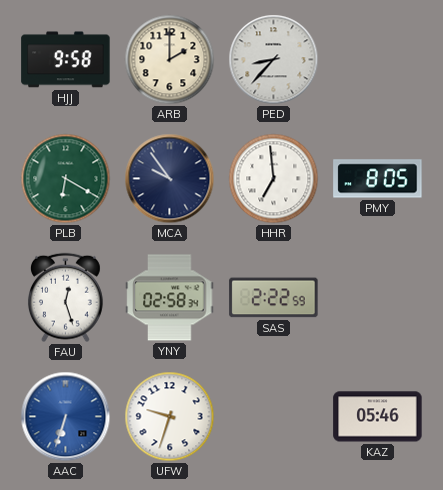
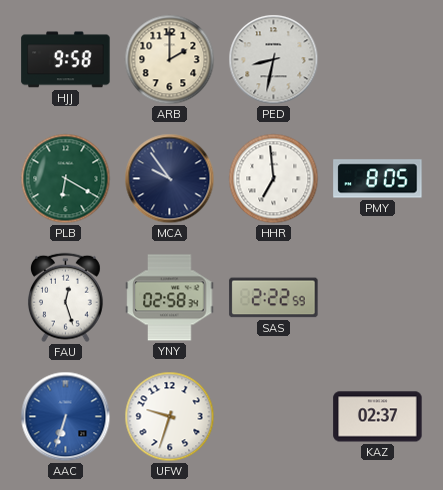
PED: 8:37 -> 8:32 (274, 60)
KAZ: 05:46 -> 02:37 (378, 417)
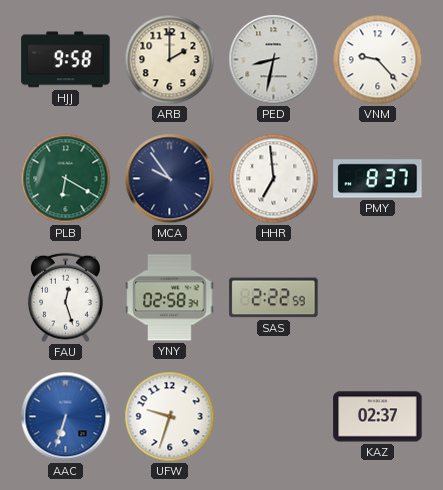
VNM: none -> 9:23 (378, 60)
PMY: 8:05 -> 8:37 (378, 179)
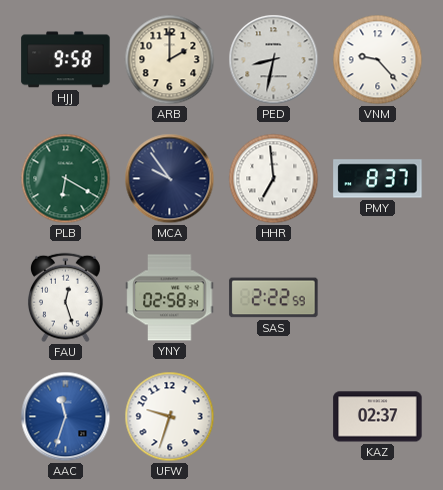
AAC: 6:33 -> 11:33 (66, 417)
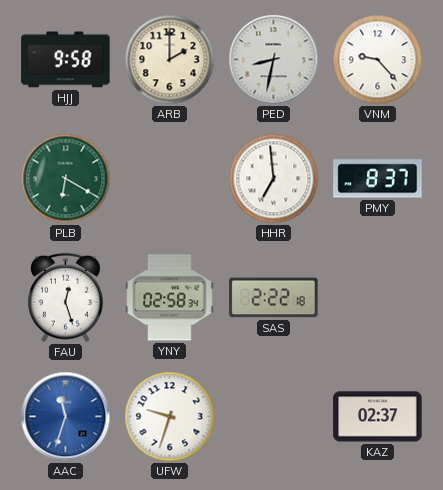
MCA: 9:54 -> none (170, 179)
SAS: 2:22:59 -> 2:22:18 (274, 298)
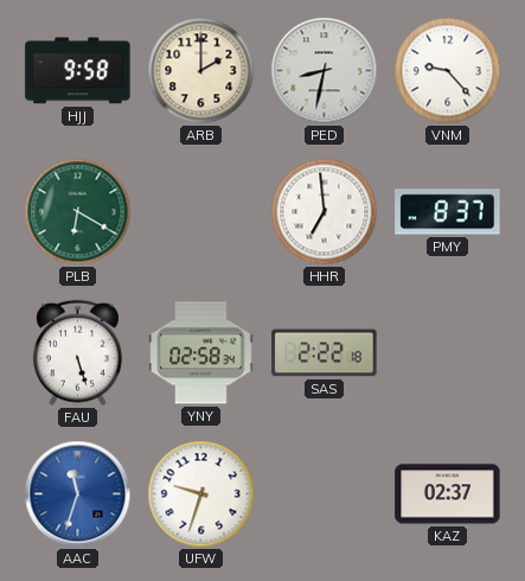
FAU: 12:27 -> 5:27 (77, 353)
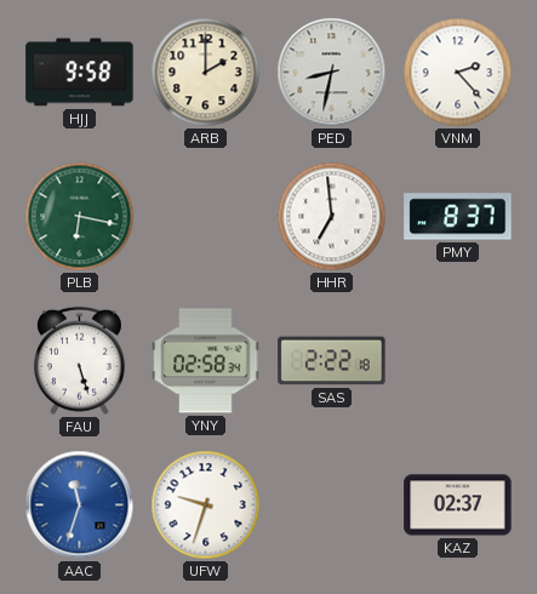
VNM: 9:23 -> 2:23 (458, 73)
PLB: 6:20 -> 6:17 (80, 217)
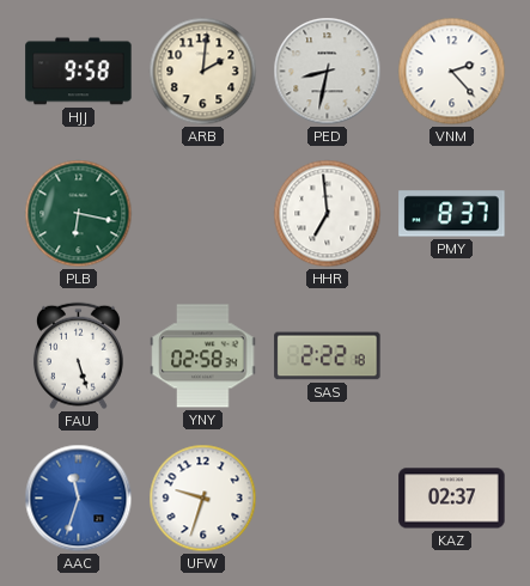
ARB: 2:00 -> 2:01 (203, 72)
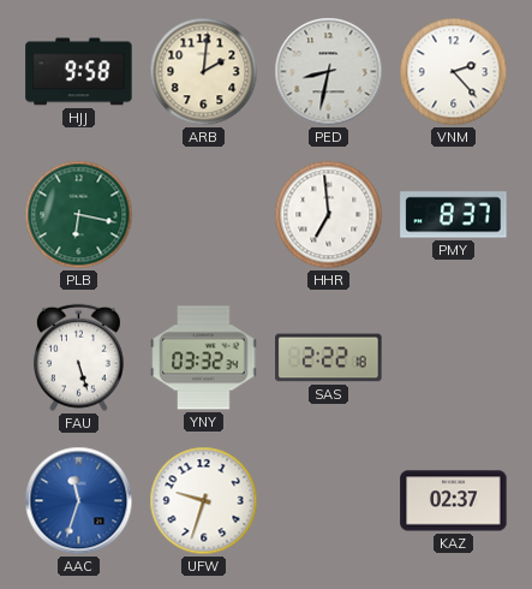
YNY: 02:58 -> 03:32 (204, 358)
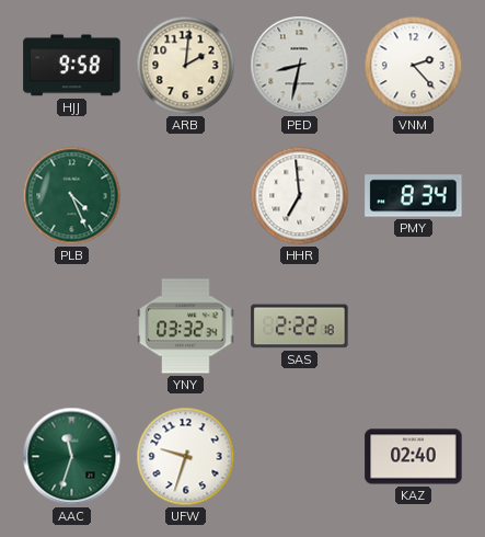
PLB: 6:17 -> 4:26 (72, 196)
PMY: 8:37 -> 8:34 (414, 196)
FAU: 5:27 -> none (78, 358)
AAC dial: blue -> green (72, 457)
KAZ: 02:37 -> 02:40 (414, 457)
